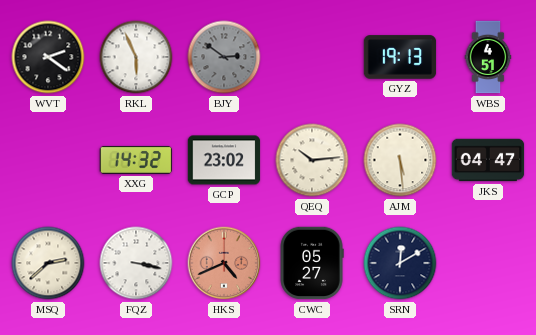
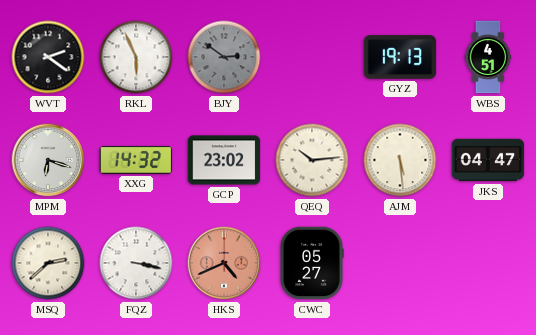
MPM: none -> 6:18 (48, 160)
SRN: 12:10 -> none (400, 263)
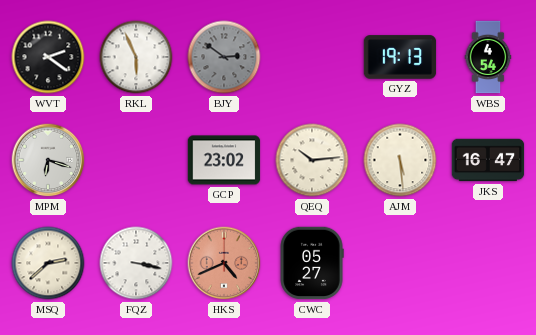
WBS: 4:51 -> 4:54 (488, 57)
XXG: 14:32 -> none (136, 160)
JKS: 04:47 -> 16:47 (488, 160)
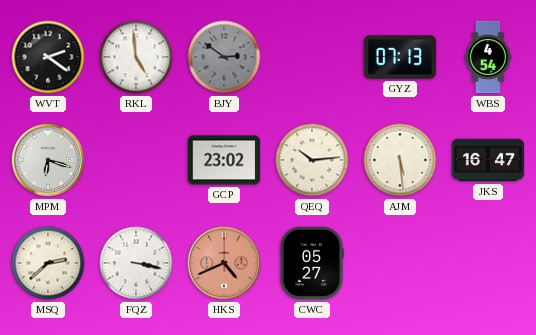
RKL: 5:56 -> 4:59 (136, 57)
GYZ: 19:13 -> 07:13 (400, 57)
